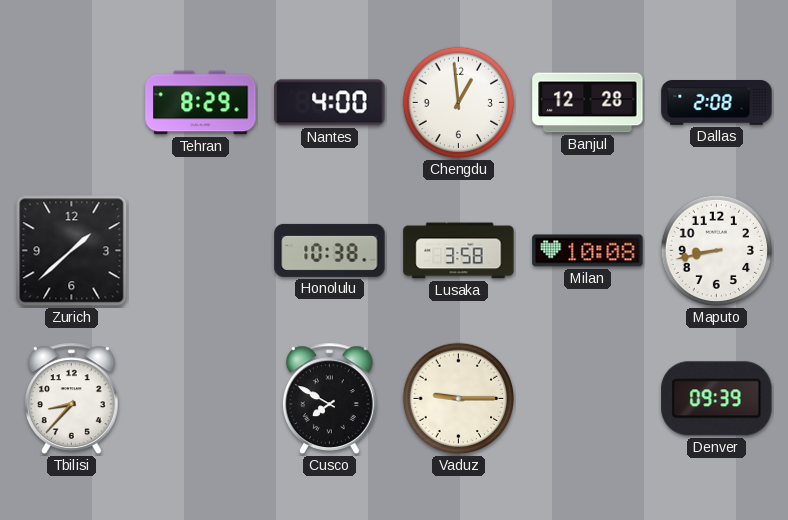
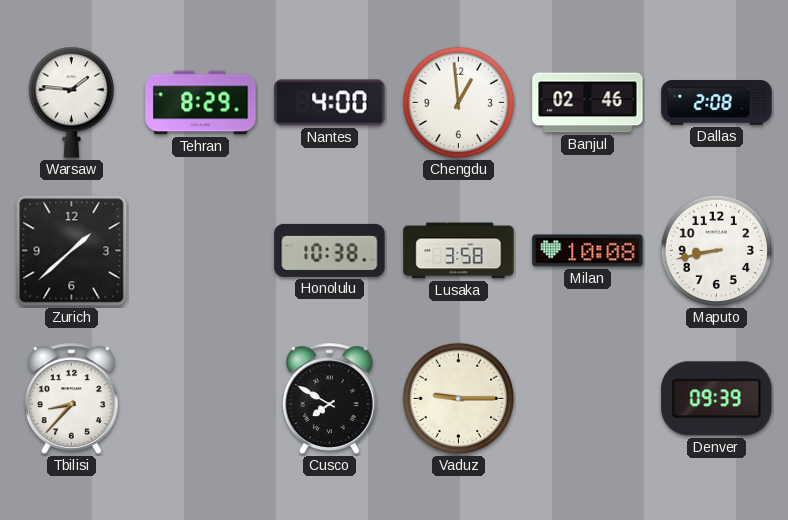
Warsaw: none -> 1:46 (71, 102)
Banjul: 12:28 -> 02:46 (588, 103)
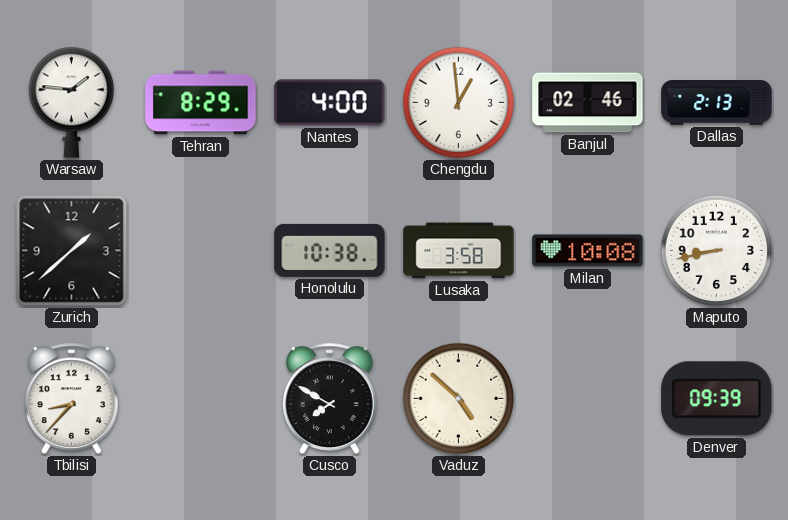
Dallas: 2:08 -> 2:13 (717, 103)
Vaduz: 9:15 -> 4:52 (459, 399)
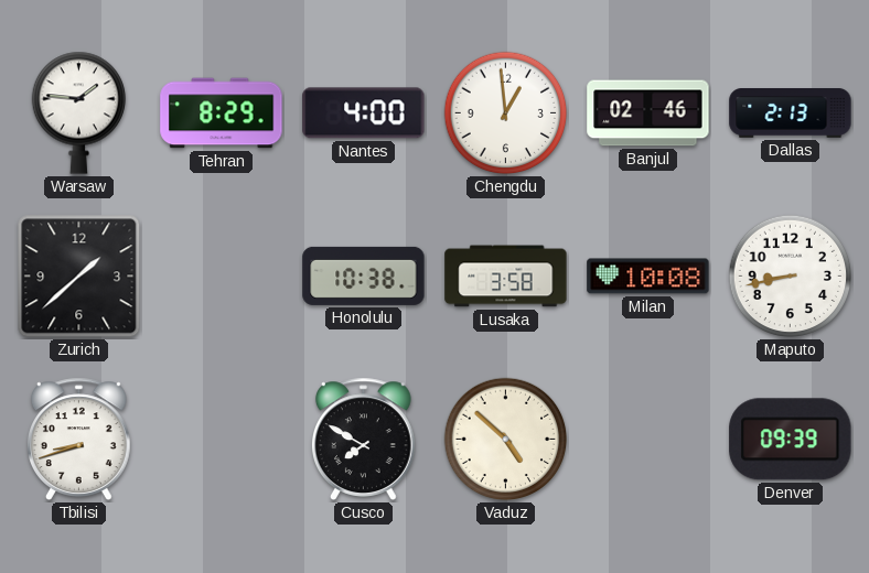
Tbilisi: 8:37 -> 8:42 (78, 439)
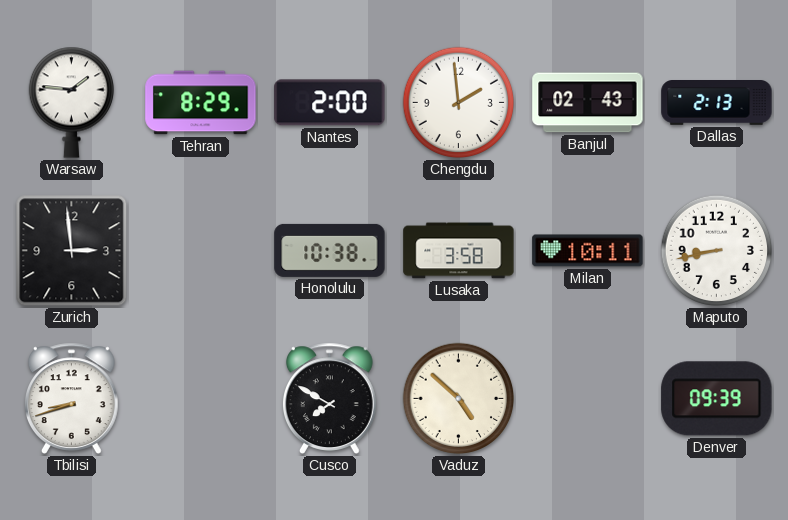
Nantes: 4:00 -> 2:00 (330, 103)
Chengdu: 12:59 -> 1:59 (459, 103)
Banjul: 02:46 -> 02:43 (588, 103)
Zurich: 1:38 -> 2:59 (72, 251)
Milan: 10:08 -> 10:11 (588, 251)
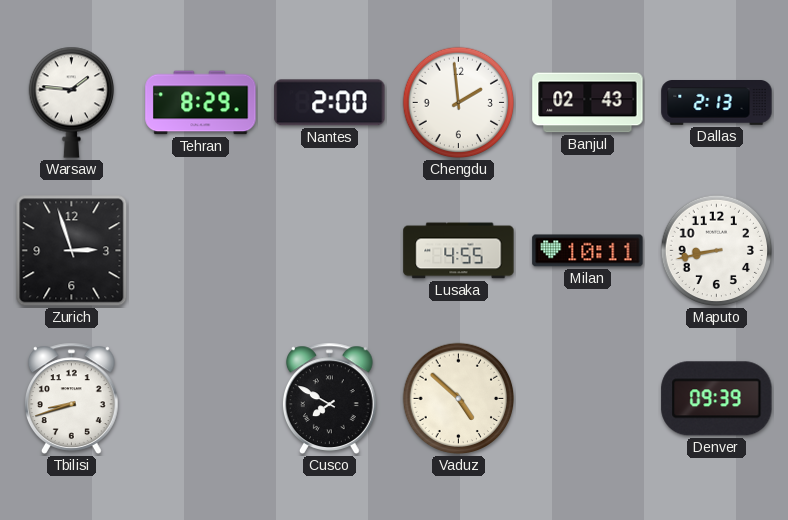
Zurich: 2:59 -> 2:57 (72, 251)
Honolulu: 10:38 -> none (330, 250)
Lusaka: 3:58 -> 4:55 (459, 251)
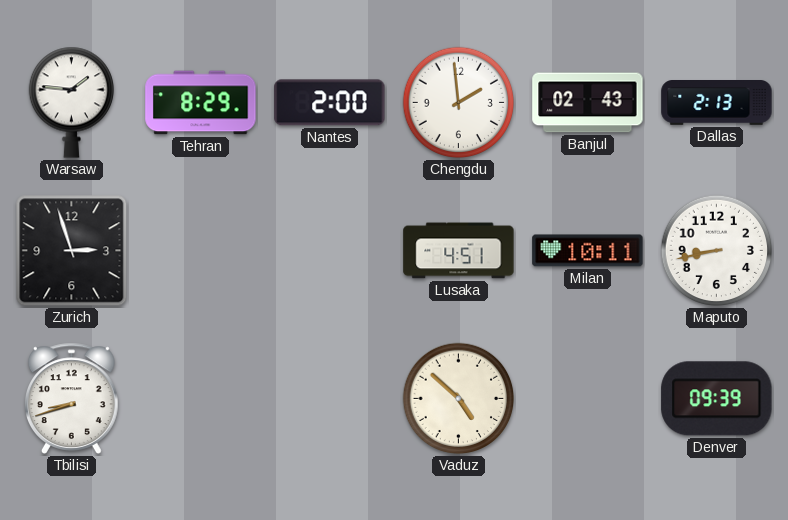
Lusaka: 4:55 -> 4:51 (459, 251)
Cusco: 7:50 -> none (329, 398)
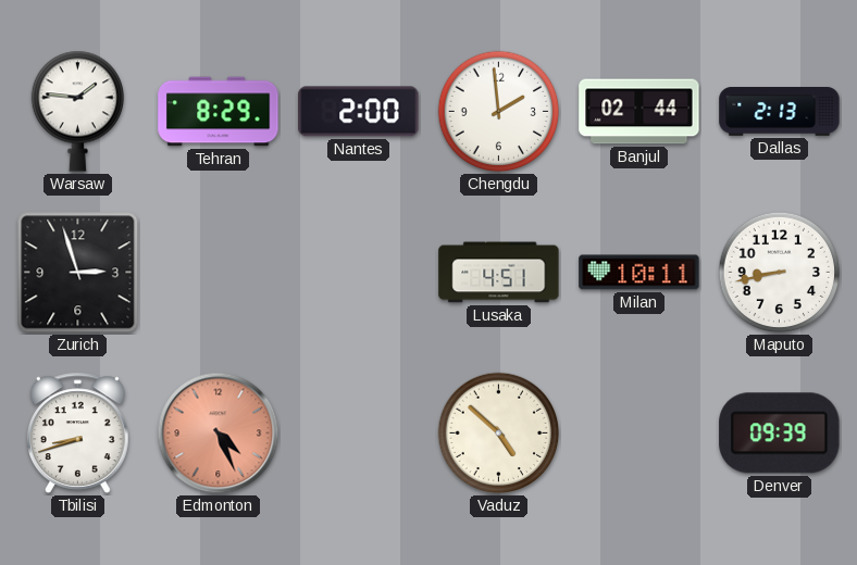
Banjul: 02:43 -> 02:44 (639, 112)
Edmonton: none -> 4:26 (219, 434)
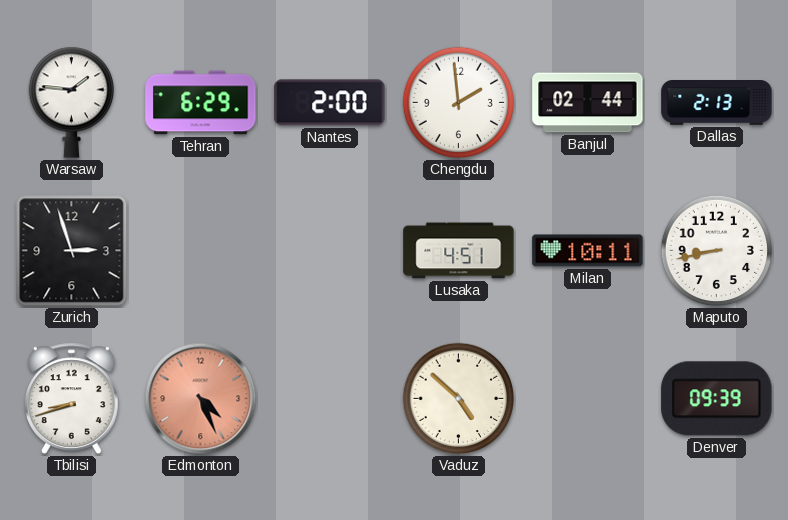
Tehran: 8:29 -> 6:29 (201, 103)
